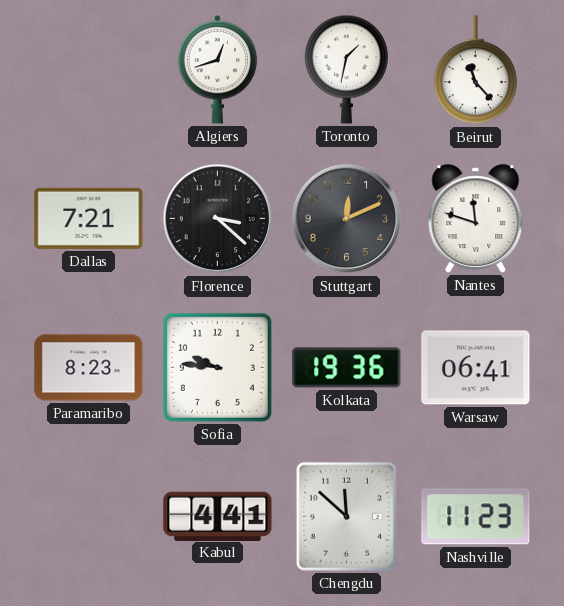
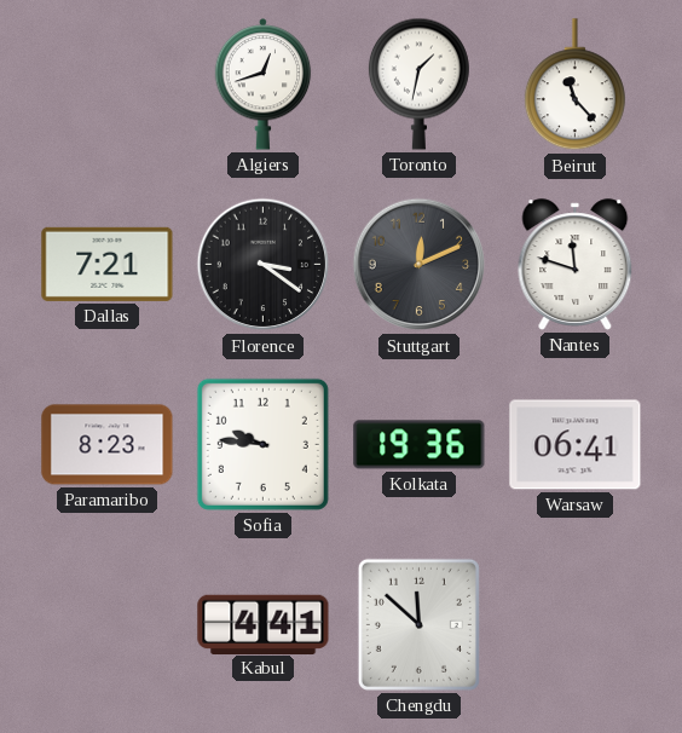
Florence: 3:22 -> 3:21 (264, 265)
Nashville: 11:23 -> none (476, 517)
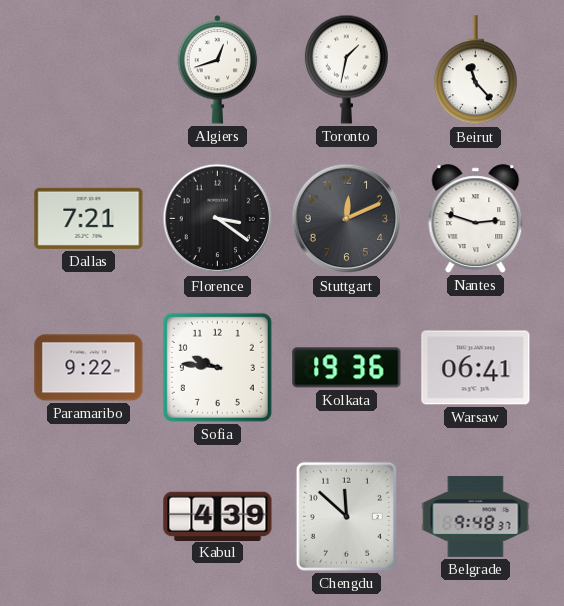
Nantes: 11:48 -> 2:48 (476, 219)
Paramaribo: 8:23 -> 9:22 (89, 368)
Kabul: 4:41 -> 4:39 (218, 516)
Belgrade: none -> 9:48 (476, 516)
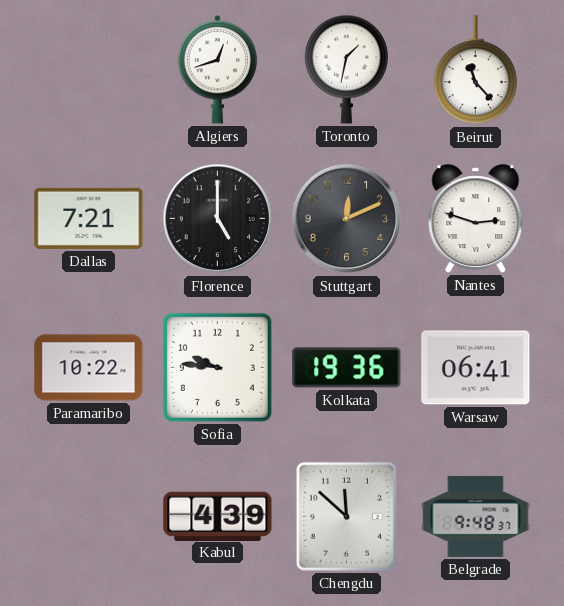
Florence: 3:21 -> 5:00 (218, 219)
Paramaribo: 9:22 -> 10:22 (89, 368)
